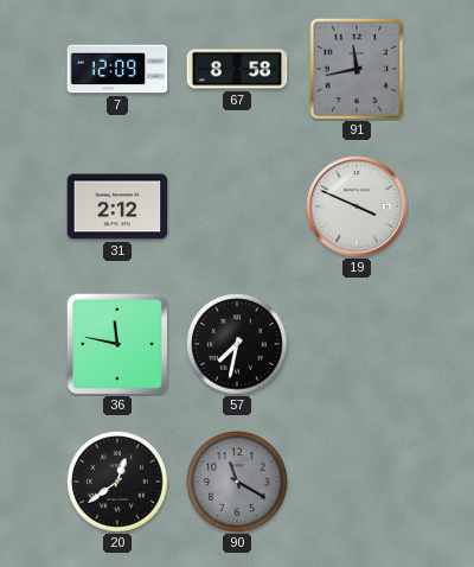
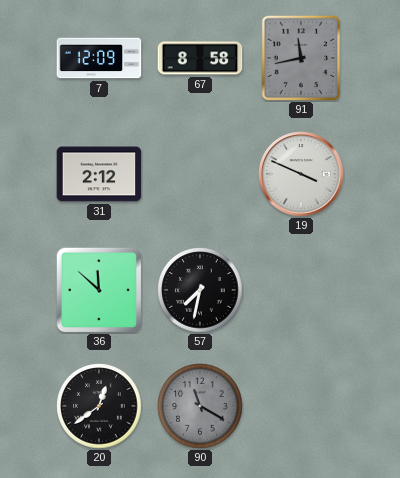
36: 11:47 -> 11:52 (99, 290)
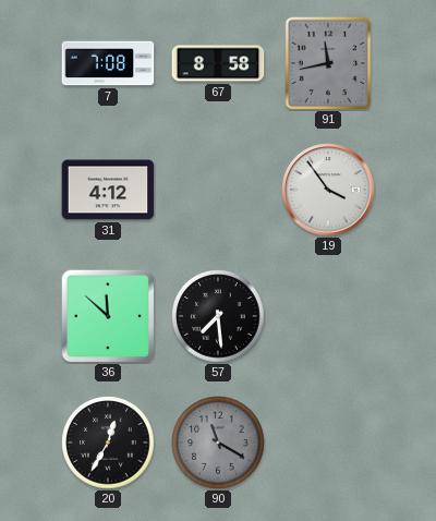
7: 12:09 -> 7:08 (108, 63)
31: 2:12 -> 4:12 (108, 190)
19: 3:49 -> 3:54 (328, 190)
57: 7:32 -> 7:29 (218, 316)
20: 12:39 -> 12:35 (108, 443)
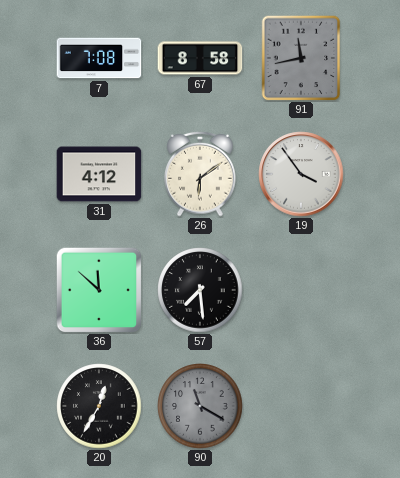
26: none -> 6:09 (200, 174)
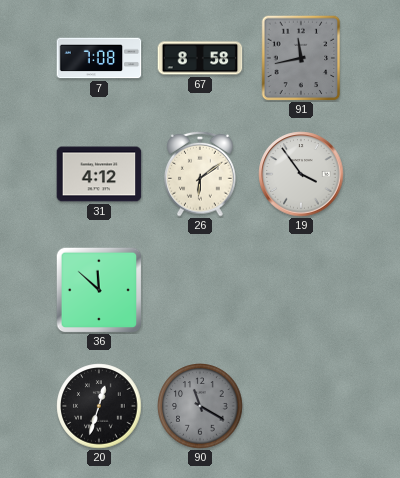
57: 7:29 -> none (200, 290)
20: 12:35 -> 12:33 (99, 406)
